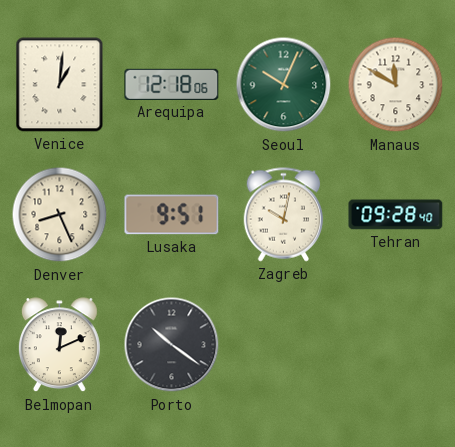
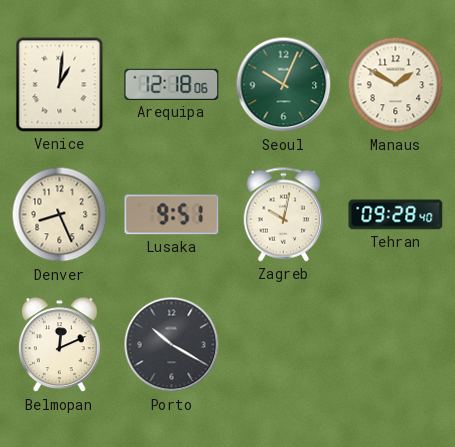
Manaus: 11:50 -> 1:50 (396, 85)
Porto: 10:21 -> 10:20 (172, 345)
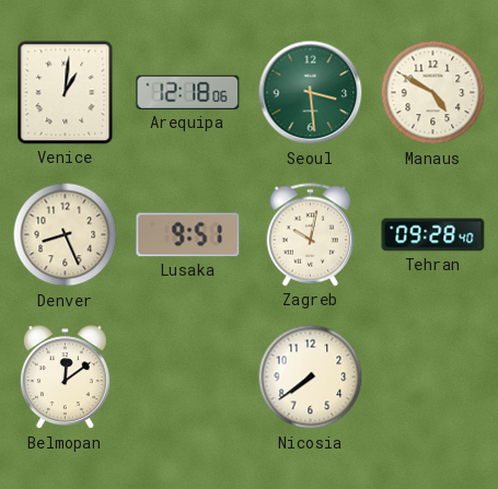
Seoul: 10:04 -> 3:29 (311, 93)
Manaus: 1:50 -> 4:50 (433, 93)
Belmopan: 12:11 -> 12:09 (65, 377)
Porto: 10:20 -> none (172, 345)
Nicosia: none -> 7:39 (311, 377)
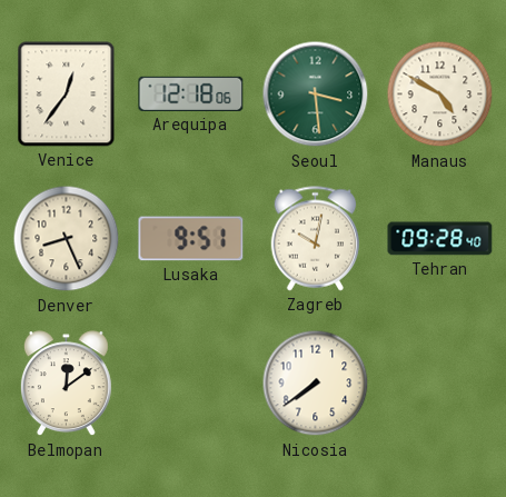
Venice: 1:01 -> 12:36 (67, 95)
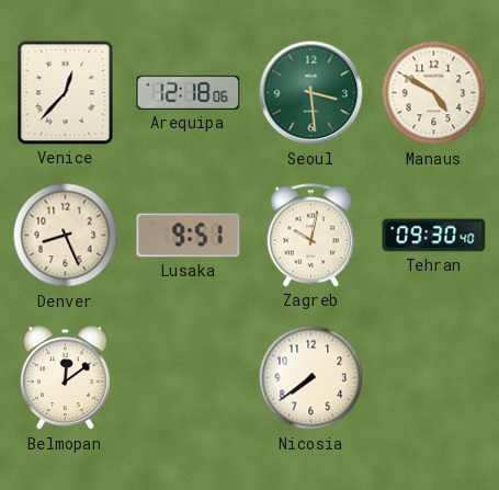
Venice: 12:36 -> 12:37 (66, 93)
Tehran: 09:28 -> 09:30 (434, 236)
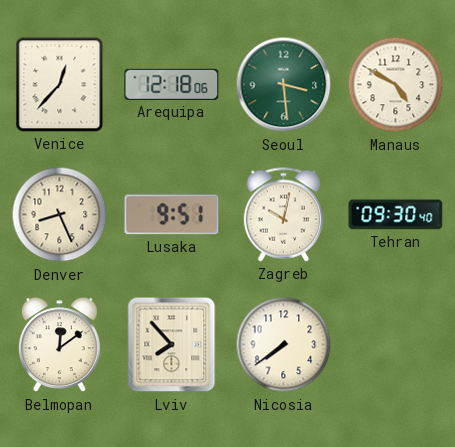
Lviv: none -> 7:53 (172, 345)
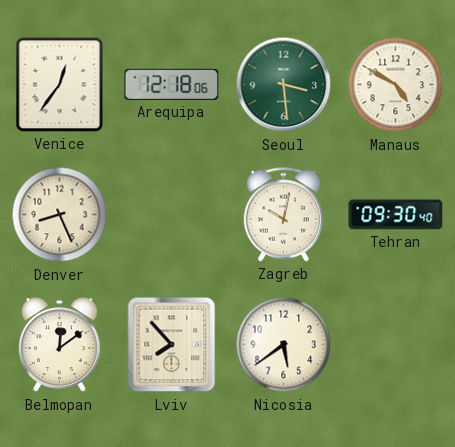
Venice: 12:37 -> 12:36 (60, 85)
Lusaka: 9:51 -> none (172, 215)
Nicosia: 7:39 -> 5:39 (284, 345)
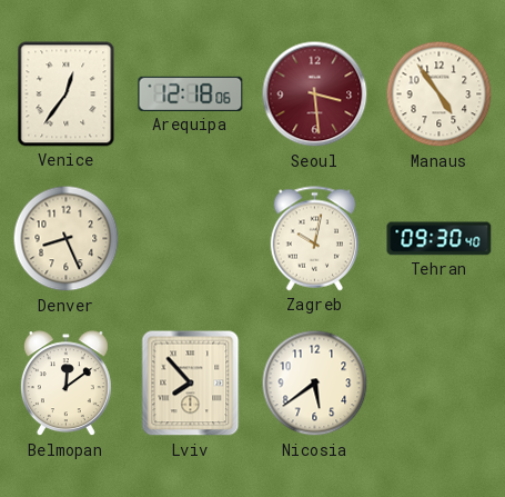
Seoul dial: green -> burgundy (315, 95)
Manaus: 4:50 -> 4:54 (440, 95)
